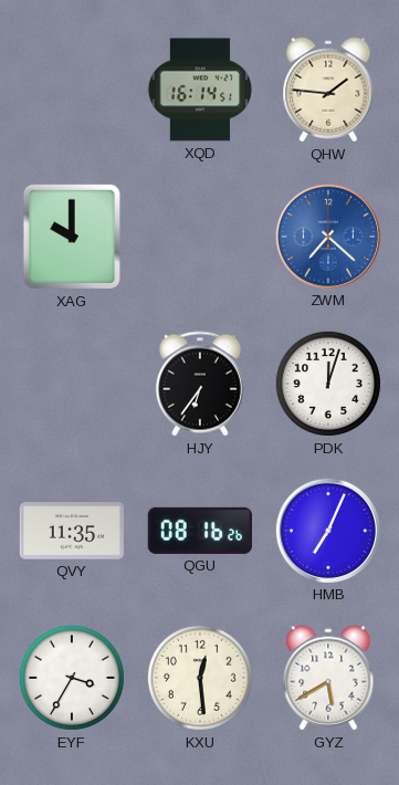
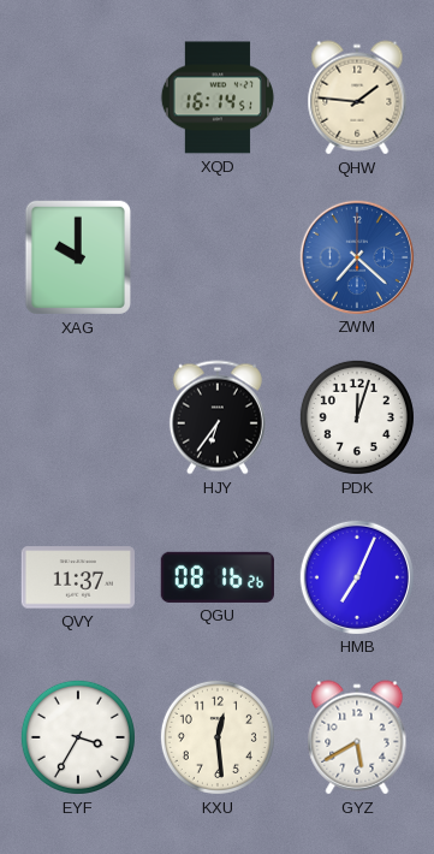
QVY: 11:35 -> 11:37 (77, 577)
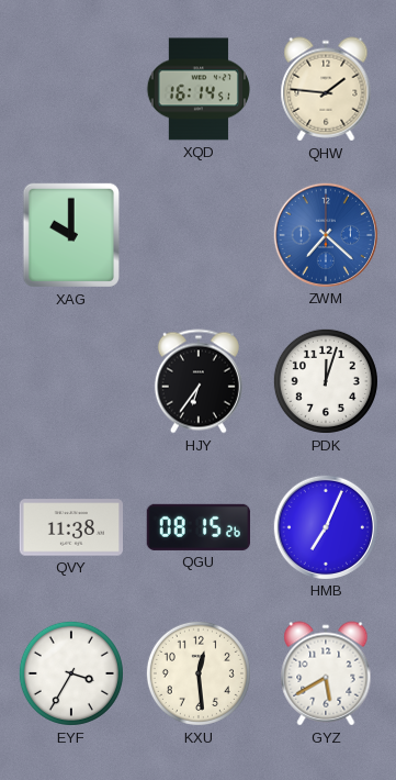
QVY: 11:37 -> 11:38 (70, 527)
QGU: 08:16 -> 08:15 (199, 527)
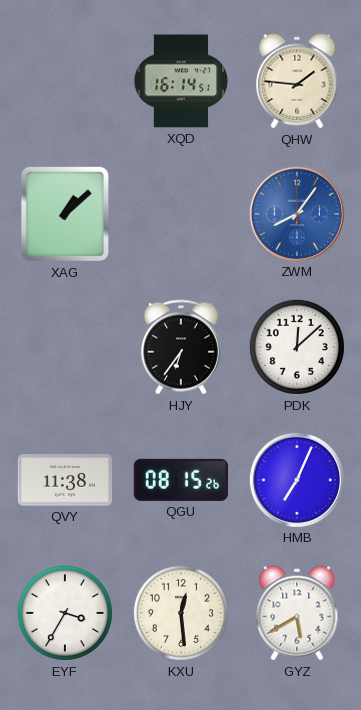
XAG: 10:00 -> 1:08 (65, 214)
ZWM: 7:22 -> 8:06 (296, 213)
PDK: 12:03 -> 12:08 (297, 347)
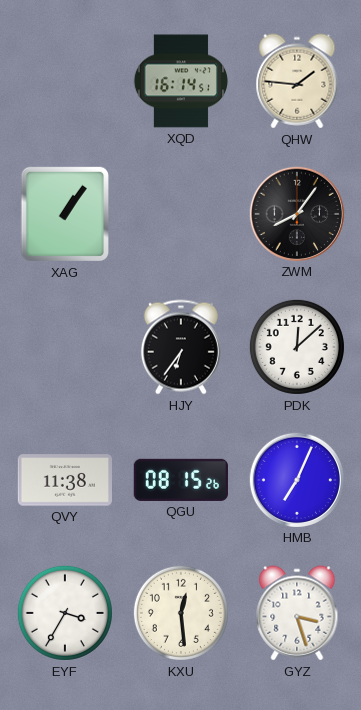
XAG: 1:08 -> 1:06 (65, 214)
ZWM dial: blue -> black (296, 213)
GYZ: 5:40 -> 3:27 (297, 613)
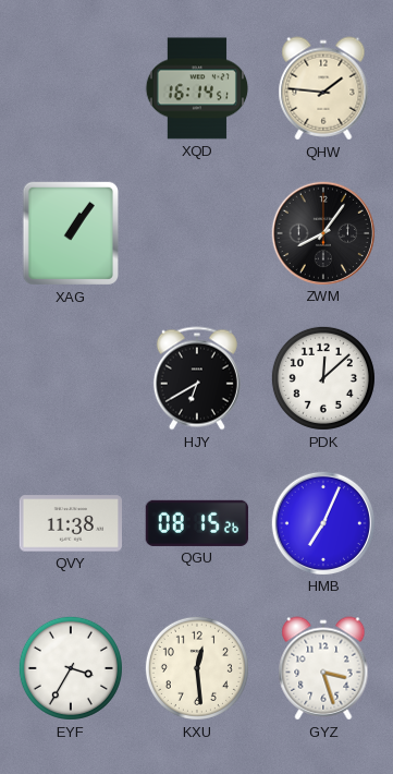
HJY: 6:36 -> 6:40 (197, 378)
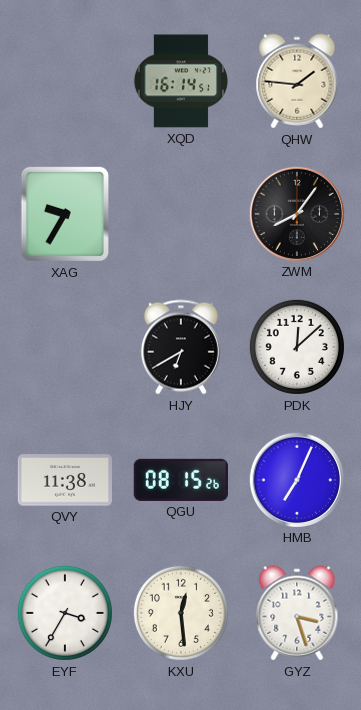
XAG: 1:06 -> 9:35 (65, 214)
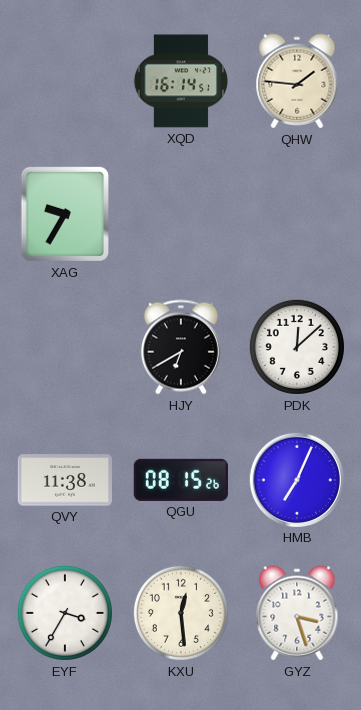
ZWM: 8:06 -> none (296, 213)
